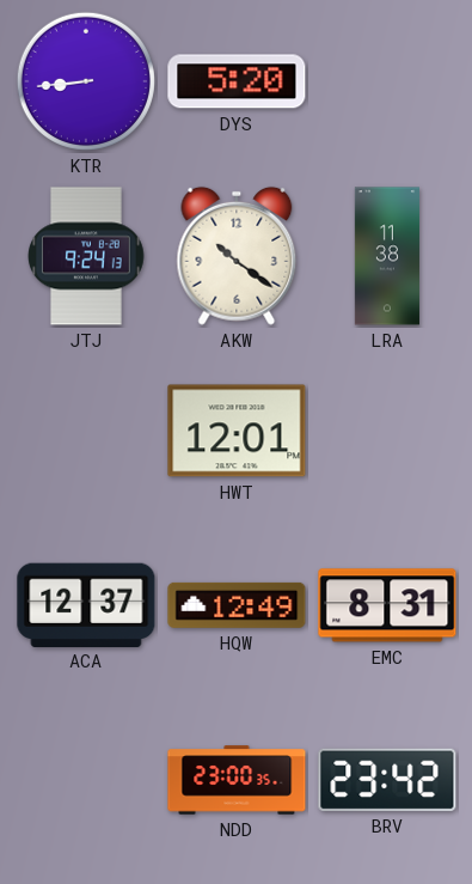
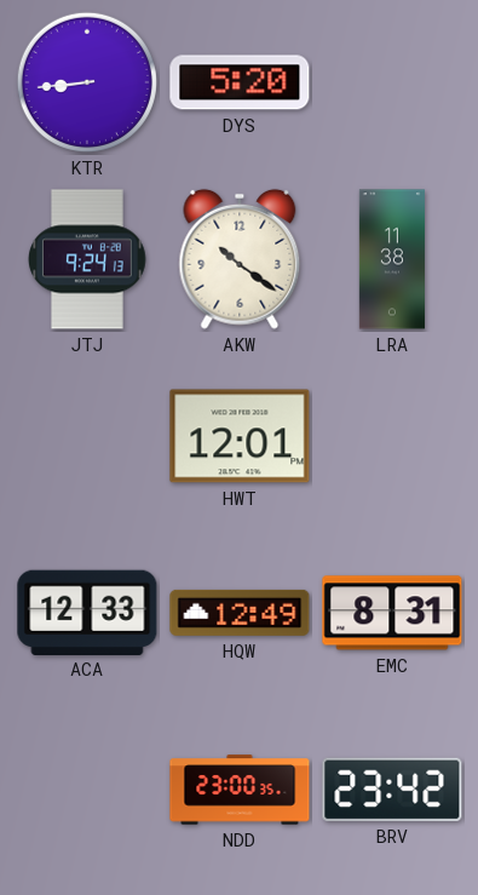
ACA: 12:37 -> 12:33 (87, 612)
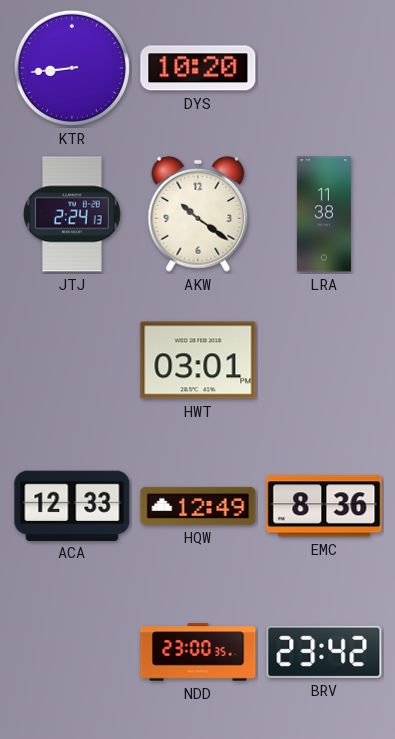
DYS: 5:20 -> 10:20 (198, 68)
JTJ: 9:24 -> 2:24 (73, 214)
HWT: 12:01 -> 03:01 (198, 360)
EMC: 8:31 -> 8:36 (324, 506)
